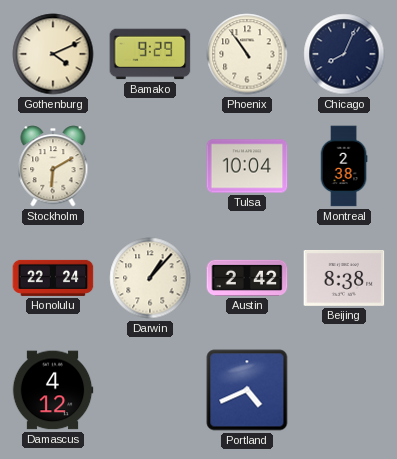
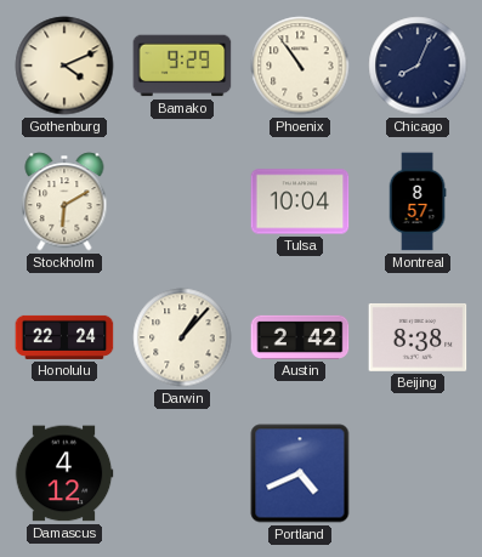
Montreal: 2:38 -> 8:57 (418, 201)
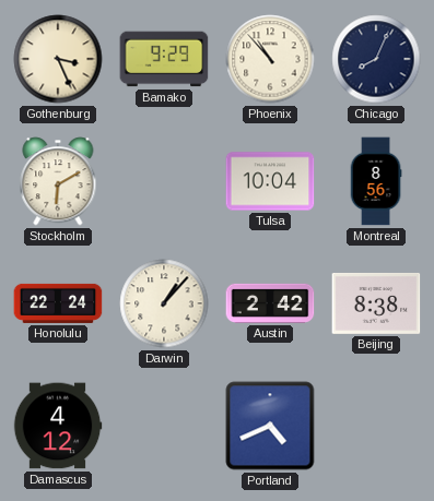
Gothenburg: 4:11 -> 3:26 (58, 59)
Phoenix: 10:54 -> 10:53 (270, 59)
Montreal: 8:57 -> 8:56 (376, 181)
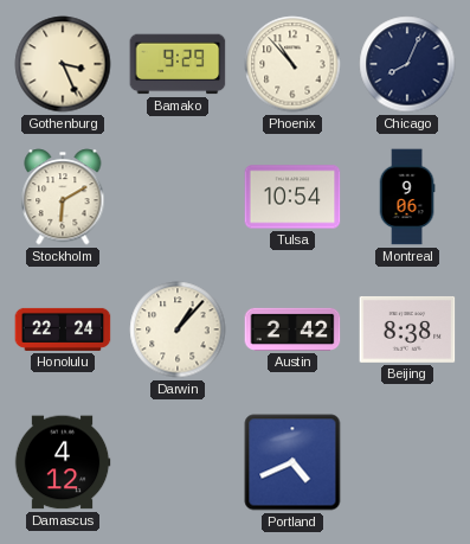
Tulsa: 10:04 -> 10:54 (292, 197)
Montreal: 8:56 -> 9:06 (407, 197)
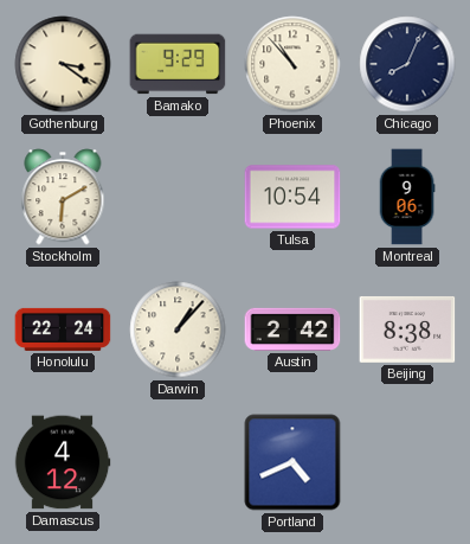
Gothenburg: 3:26 -> 3:21 (63, 64)
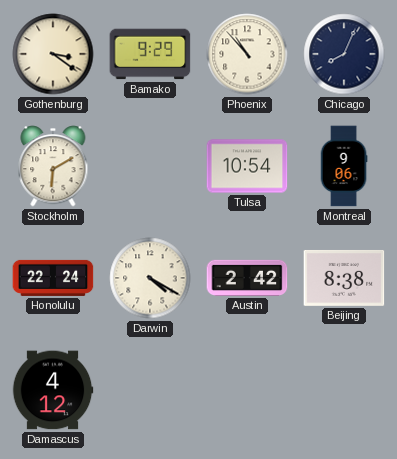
Darwin: 1:07 -> 4:20 (150, 278)
Portland: 4:41 -> none (292, 462)
